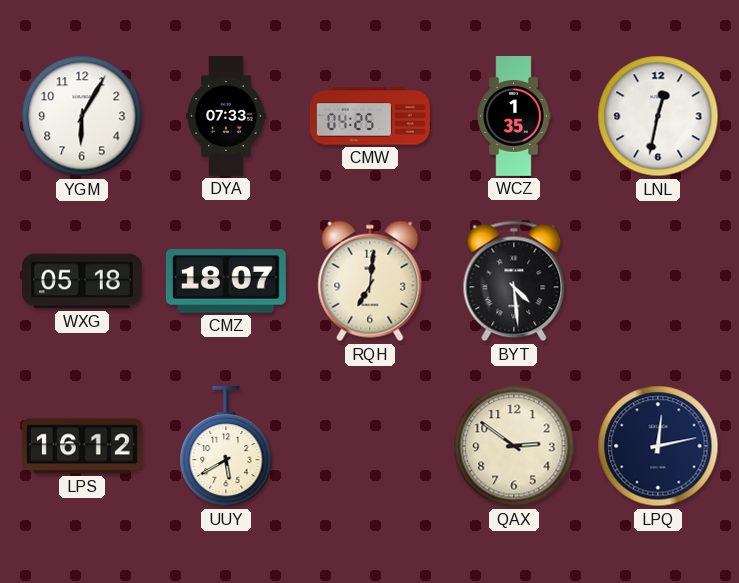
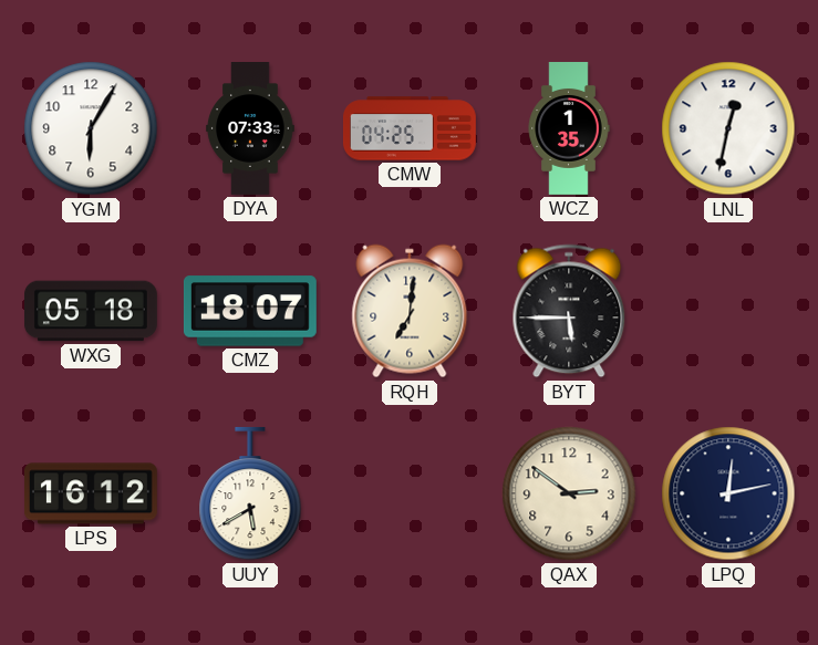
BYT: 4:29 -> 5:45 (569, 311)
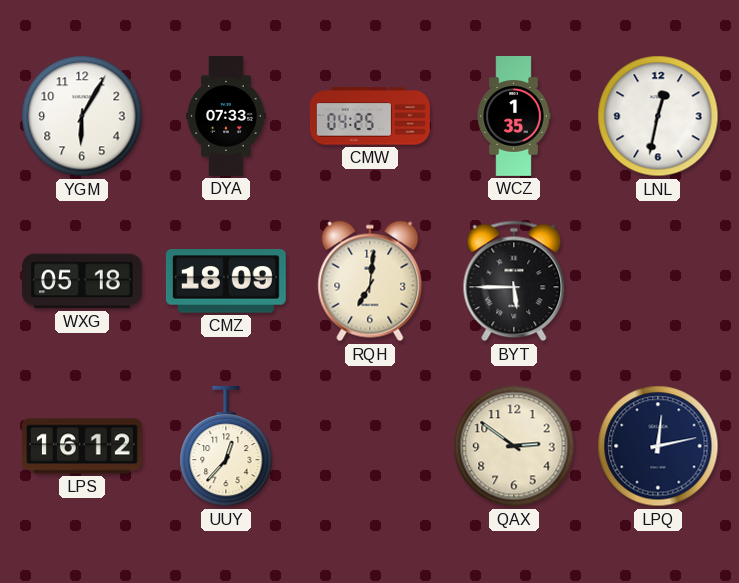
CMZ: 18:07 -> 18:09 (226, 281)
UUY: 5:40 -> 12:37 (226, 446)
